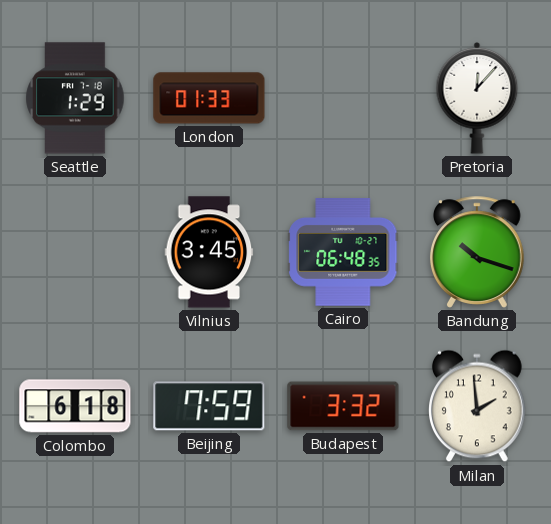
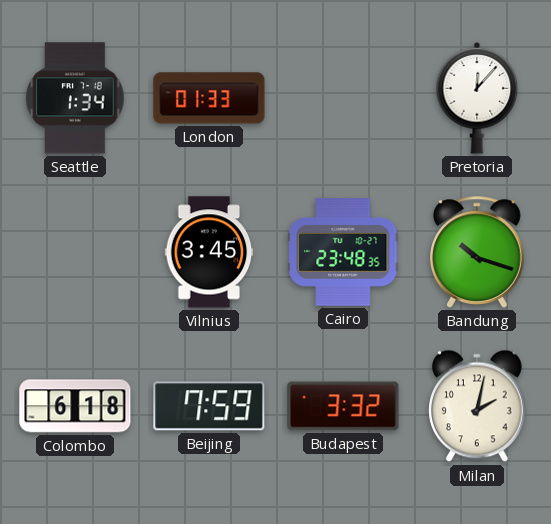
Seattle: 1:29 -> 1:34 (75, 98)
Cairo: 06:48 -> 23:48 (343, 252)
Milan: 1:59 -> 2:02 (478, 406)
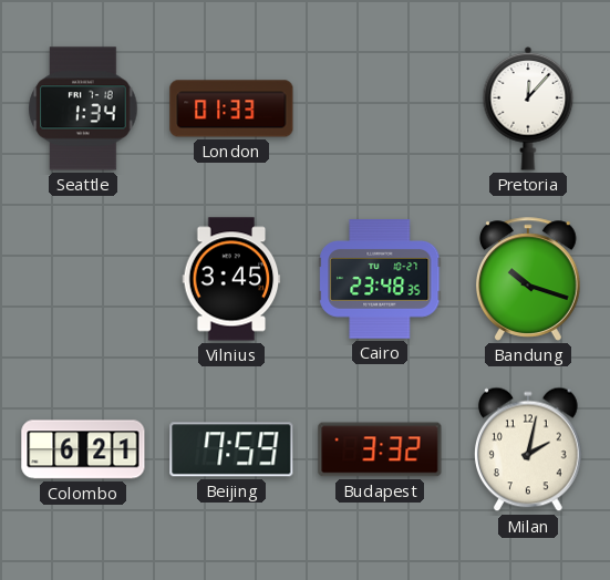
Colombo: 6:18 -> 6:21 (83, 449)
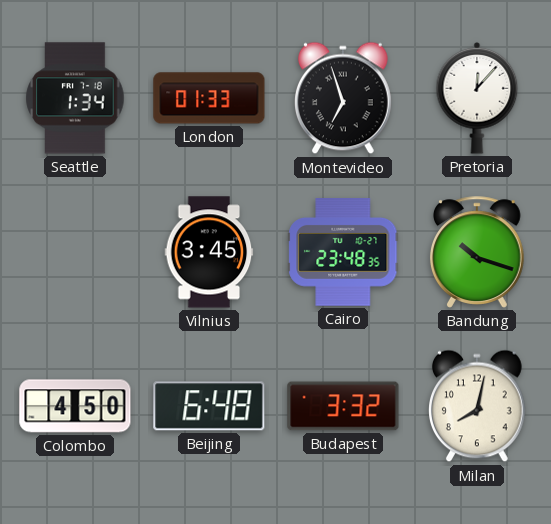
Montevideo: none -> 6:57 (344, 98)
Colombo: 6:21 -> 4:50 (75, 406)
Beijing: 7:59 -> 6:48 (209, 406)
Milan: 2:02 -> 8:02 (478, 406)
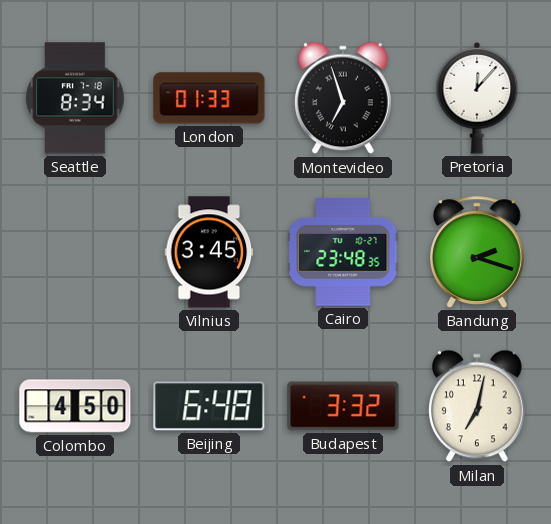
Seattle: 1:34 -> 8:34 (75, 98)
Bandung: 10:18 -> 2:18 (477, 252)
Milan: 8:02 -> 7:02 (478, 406)
